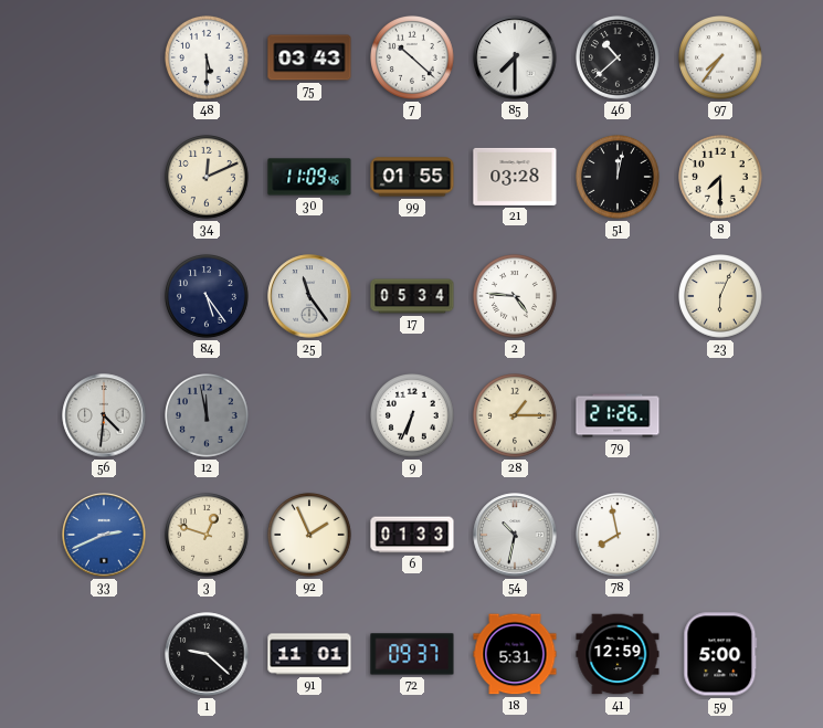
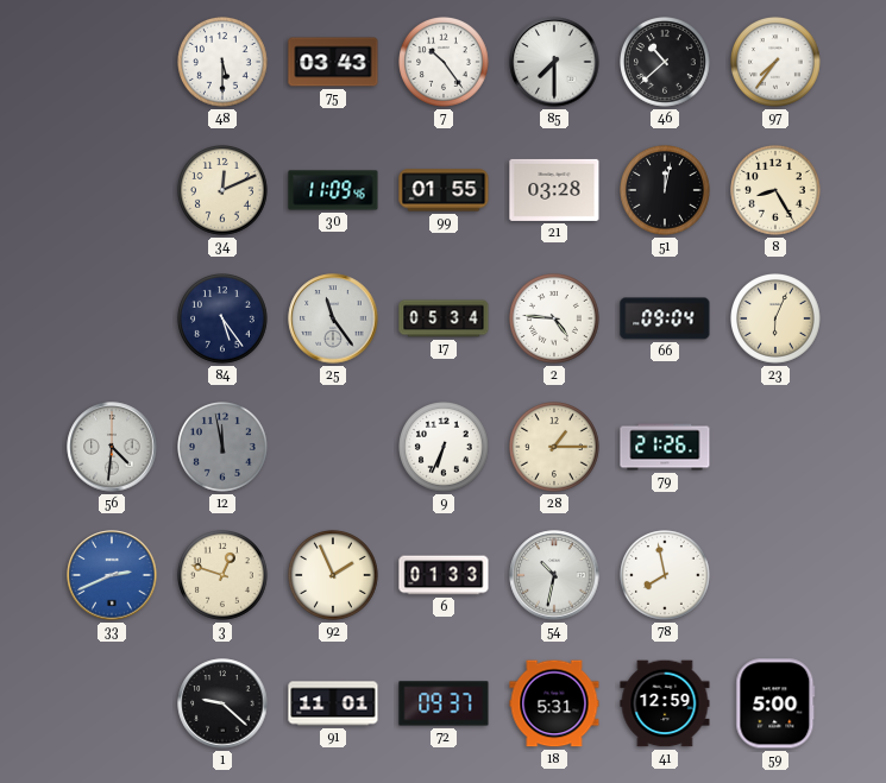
7: 10:22 -> 10:24 (445, 63)
8: 7:30 -> 8:25 (777, 191)
66: none -> 09:04 (665, 318)
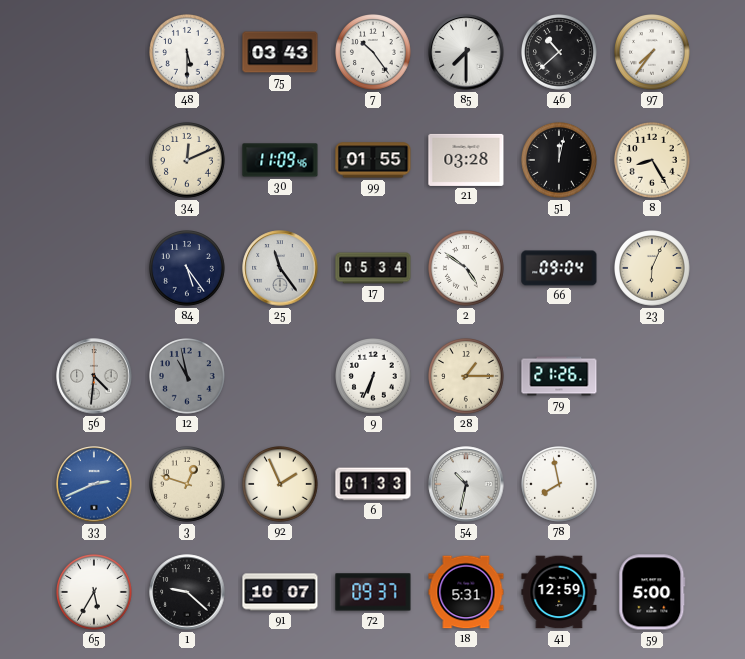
2: 4:46 -> 4:51 (467, 269)
12: 11:58 -> 10:58 (188, 377)
65: none -> 5:35 (95, 593)
91: 11:01 -> 10:07 (280, 592)
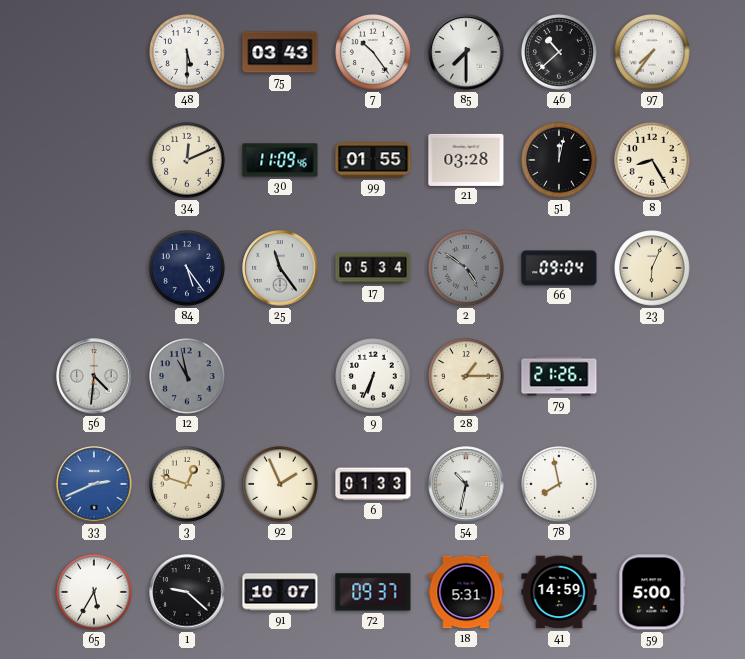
2 dial: white -> grey (467, 269)
41: 12:59 -> 14:59 (559, 592)
